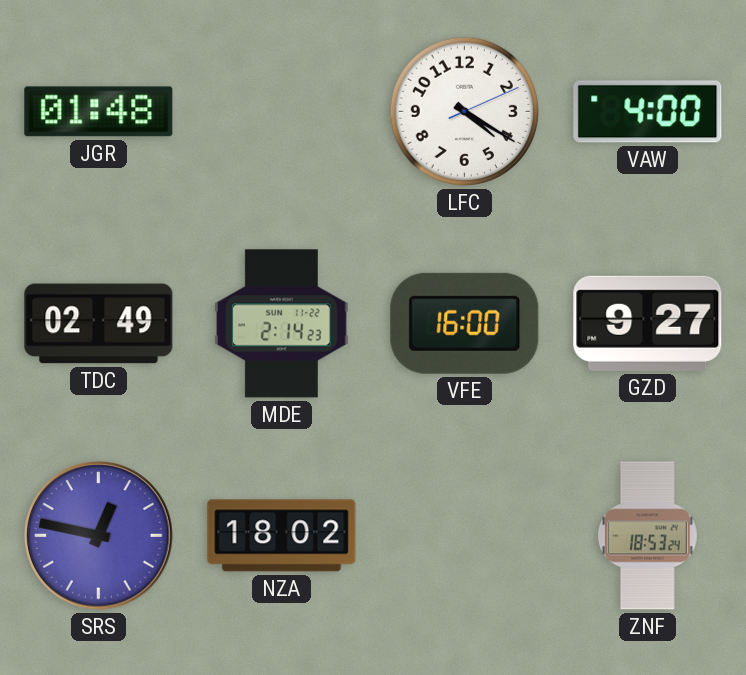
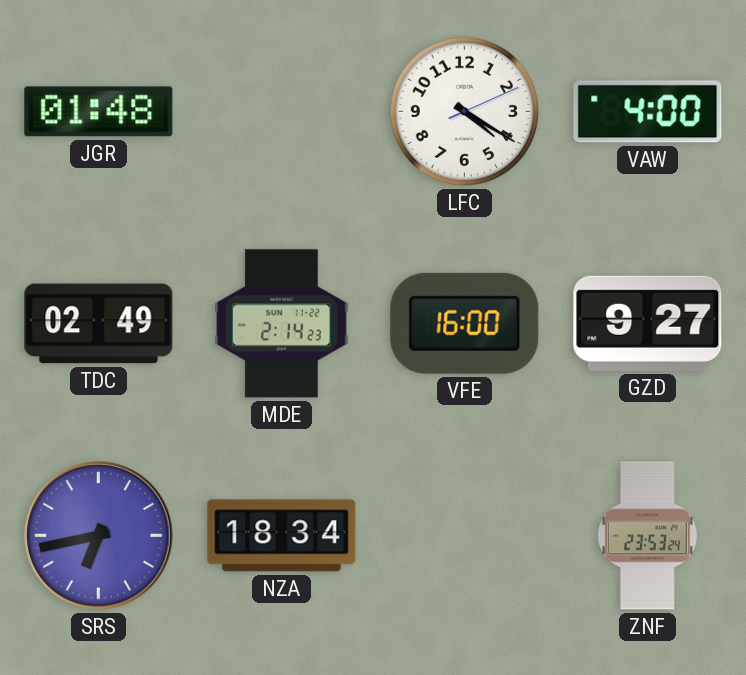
SRS: 12:47 -> 6:43 (99, 536)
NZA: 18:02 -> 18:34 (282, 536)
ZNF: 18:53 -> 23:53 (648, 536)
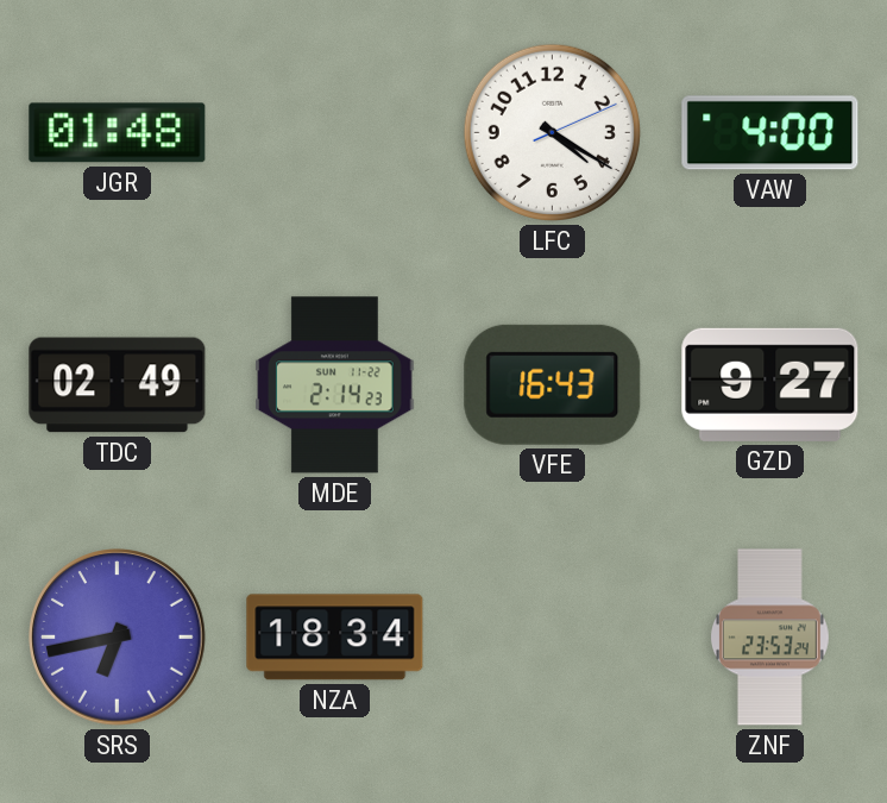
VFE: 16:00 -> 16:43 (553, 384)
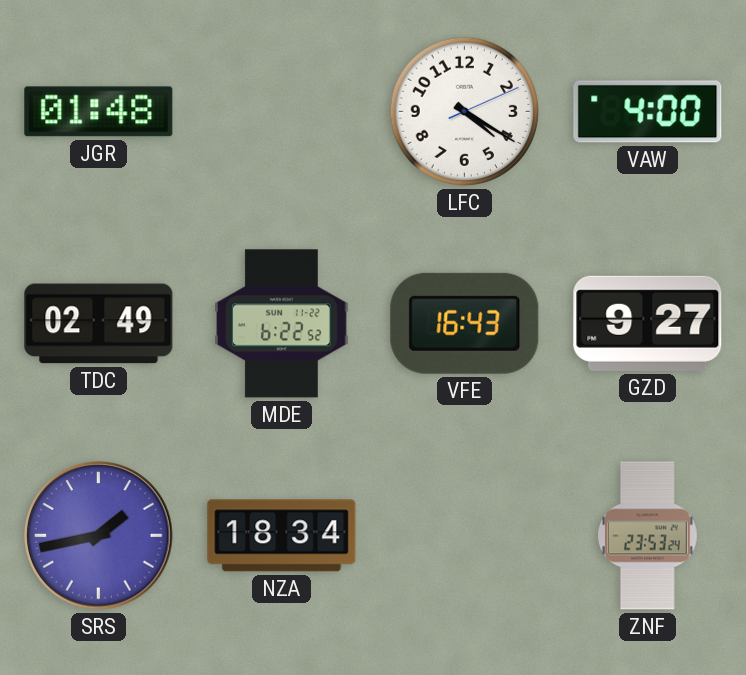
MDE: 2:14 -> 6:22 (282, 324)
SRS: 6:43 -> 1:43 (99, 536)
